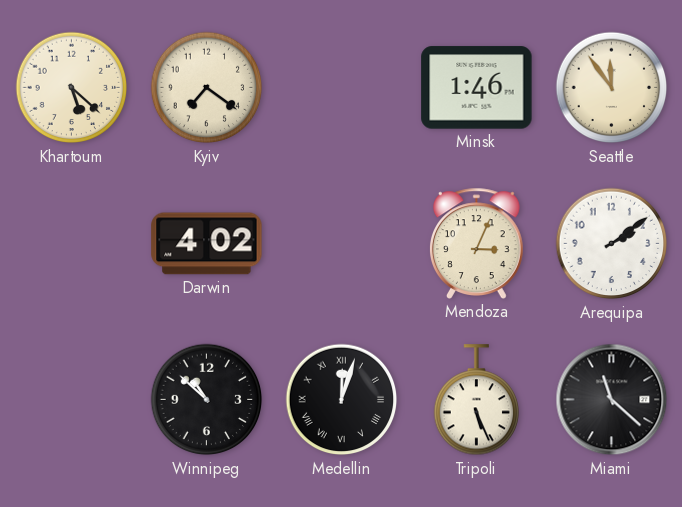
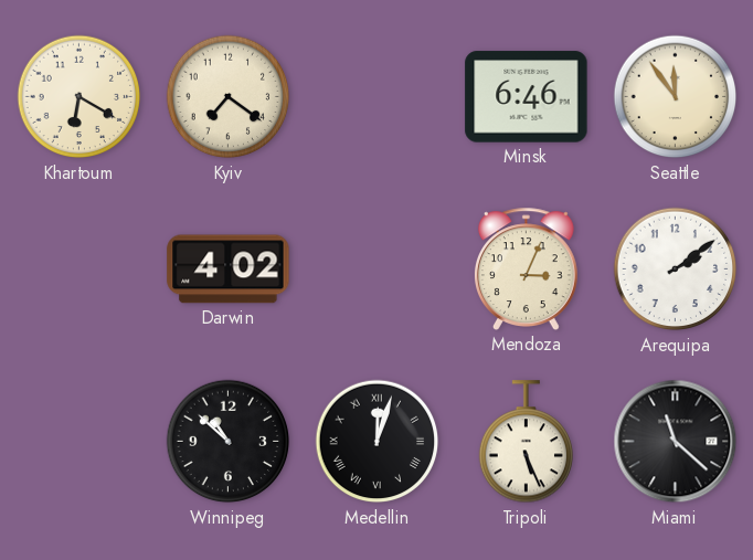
Khartoum: 5:22 -> 6:20 (79, 97)
Minsk: 1:46 -> 6:46 (527, 97)
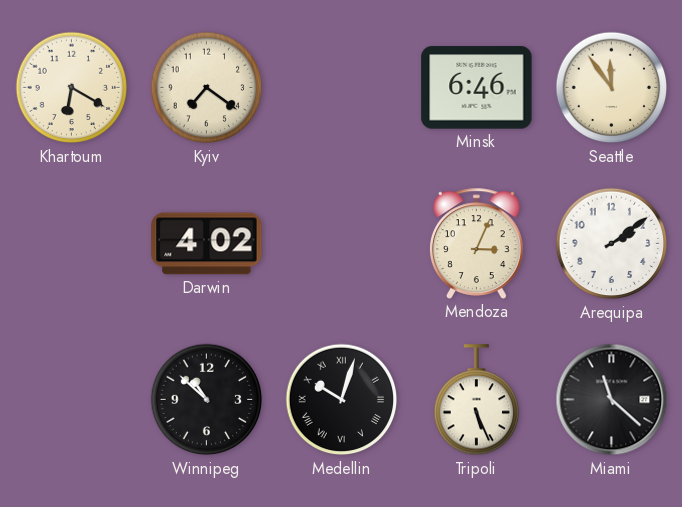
Medellin: 12:03 -> 10:03 (342, 400)
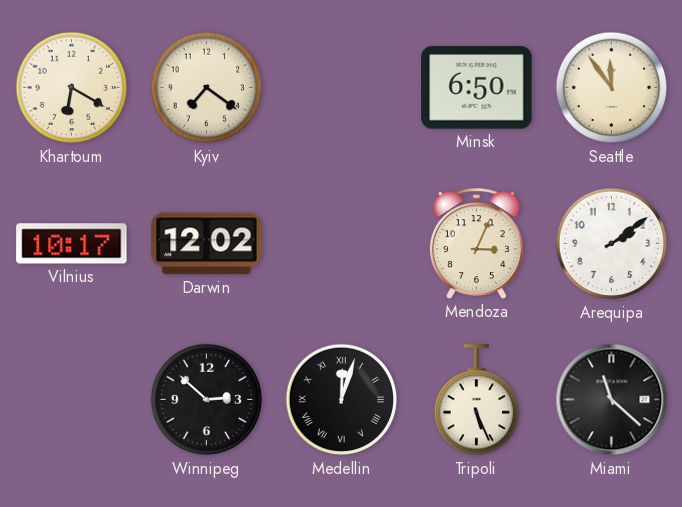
Minsk: 6:46 -> 6:50 (477, 88)
Vilnius: none -> 10:17 (72, 244)
Darwin: 4:02 -> 12:02 (207, 244)
Winnipeg: 10:52 -> 2:52 (207, 400)
Medellin: 10:03 -> 12:03 (342, 400)
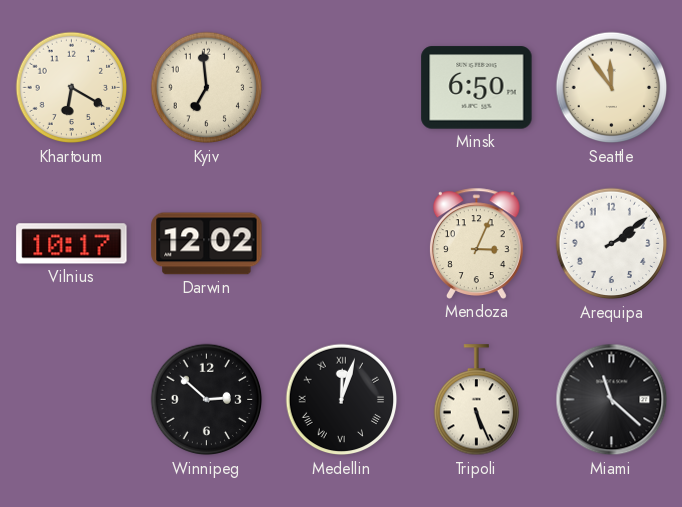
Kyiv: 7:21 -> 6:59 (207, 88)
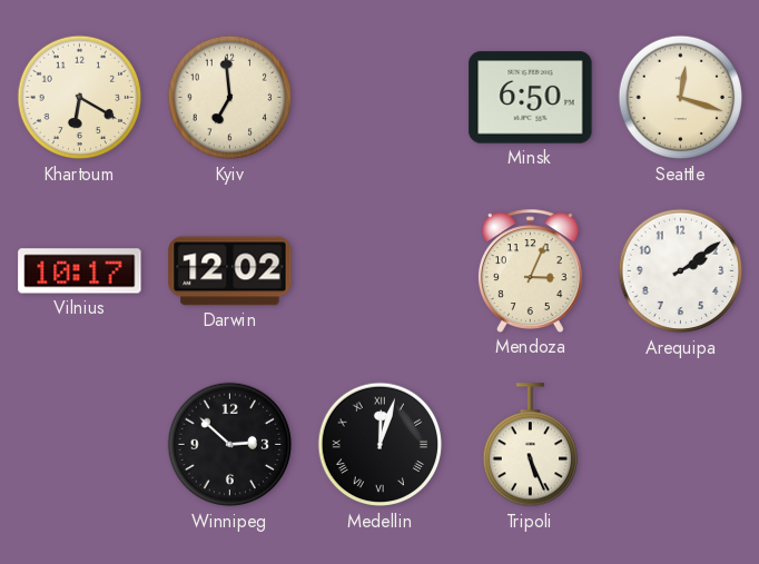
Seattle: 11:54 -> 12:18 (681, 98)
Miami: 11:22 -> none (612, 400)
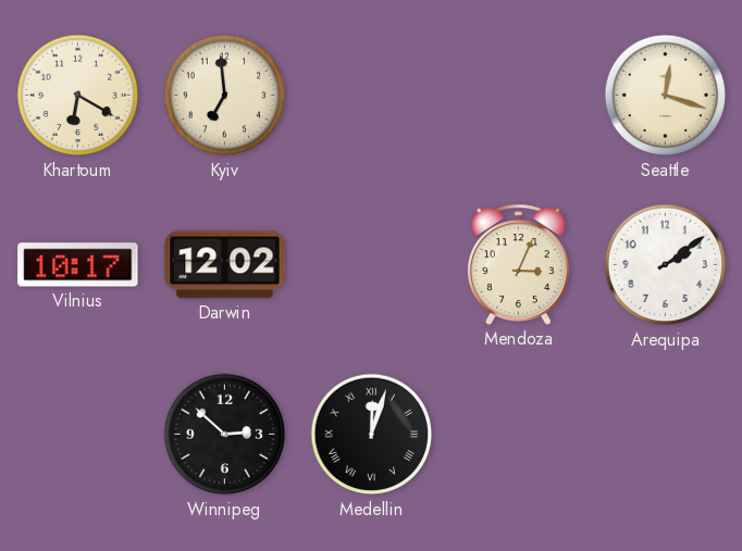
Minsk: 6:50 -> none (531, 98)
Tripoli: 5:26 -> none (530, 445)
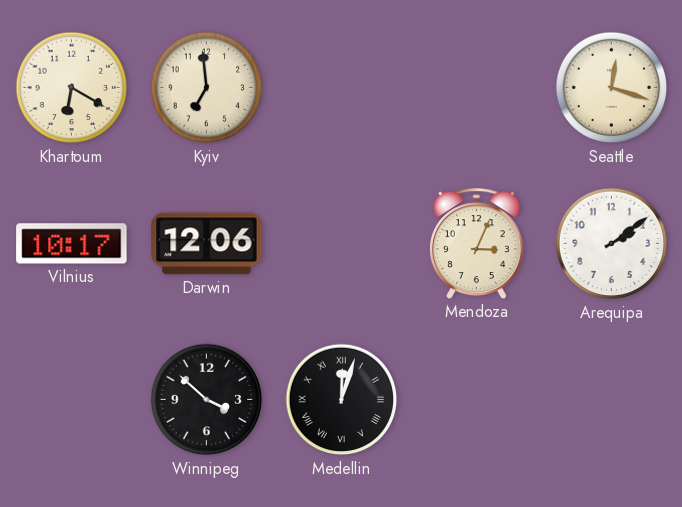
Darwin: 12:02 -> 12:06 (207, 244)
Winnipeg: 2:52 -> 3:52 (207, 400)
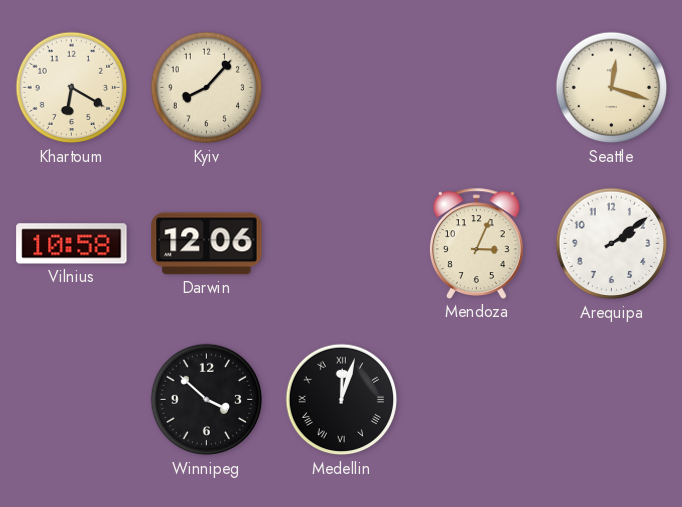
Kyiv: 6:59 -> 8:07 (207, 88)
Vilnius: 10:17 -> 10:58 (72, 244)
